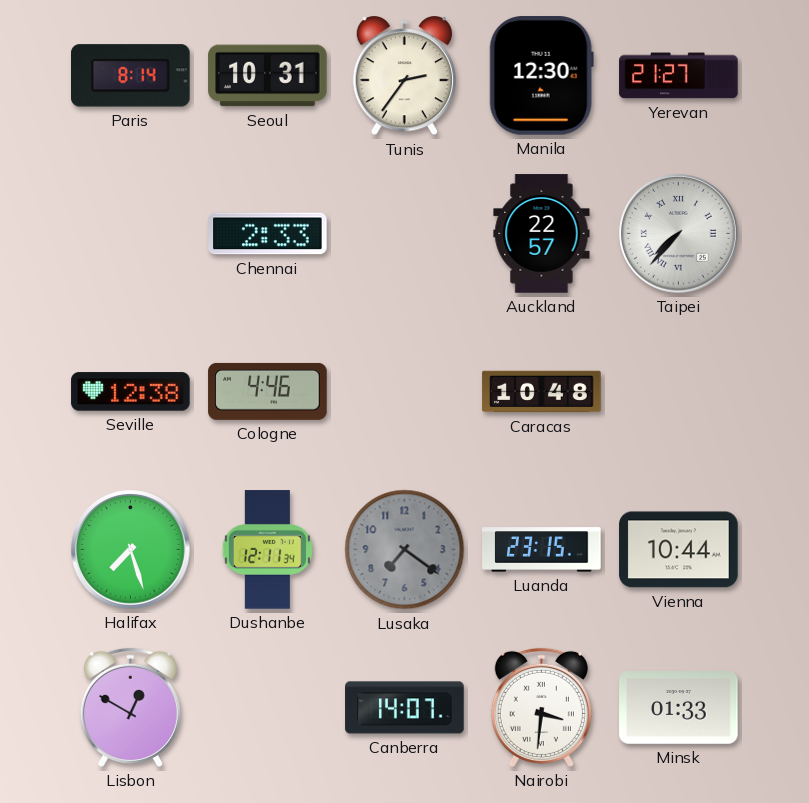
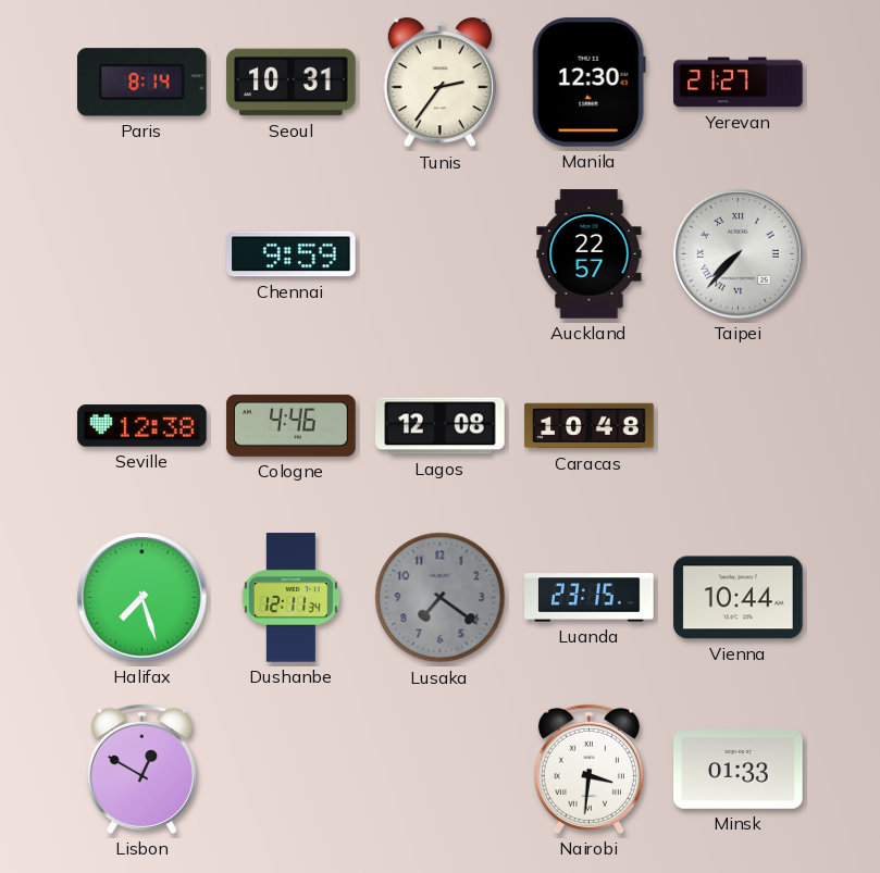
Chennai: 2:33 -> 9:59 (292, 254)
Lagos: none -> 12:08 (441, 426)
Canberra: 14:07 -> none (405, 708)
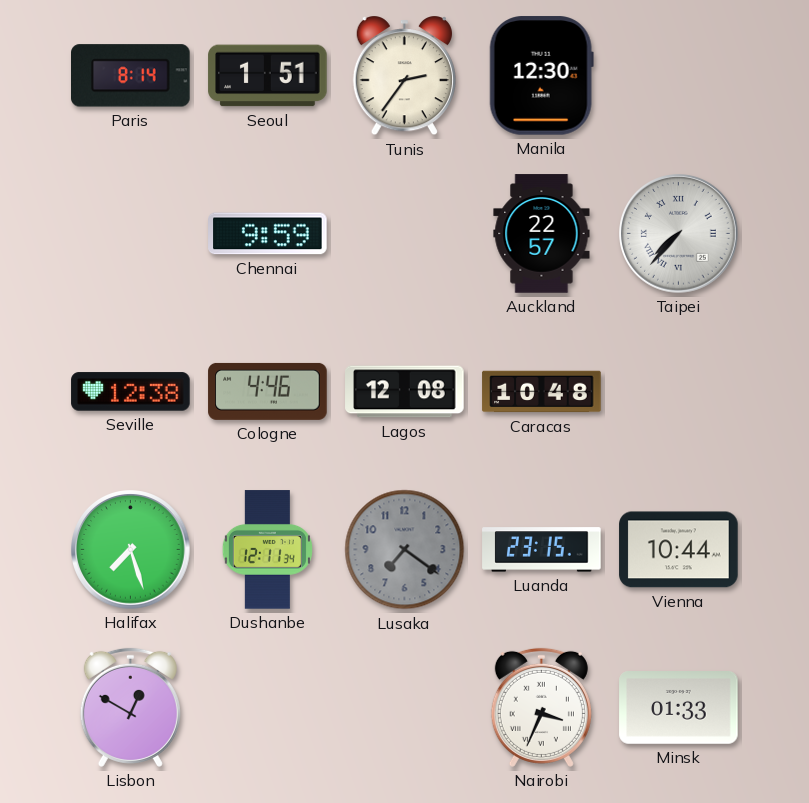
Seoul: 10:31 -> 1:51 (268, 76)
Yerevan: 21:27 -> none (739, 83)
Nairobi: 3:31 -> 3:34 (541, 707)
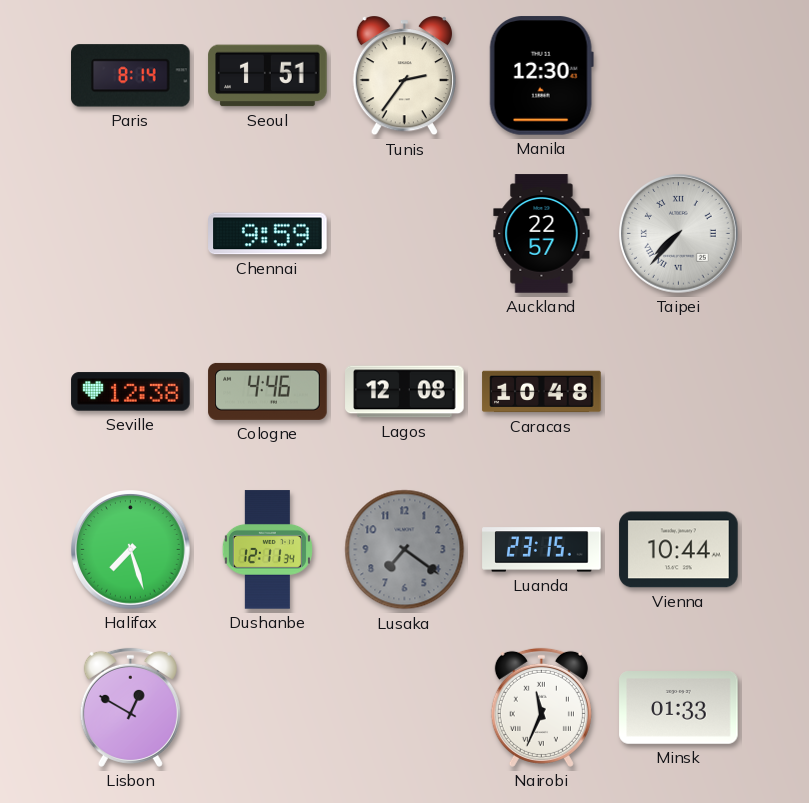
Nairobi: 3:34 -> 11:34 (541, 707)
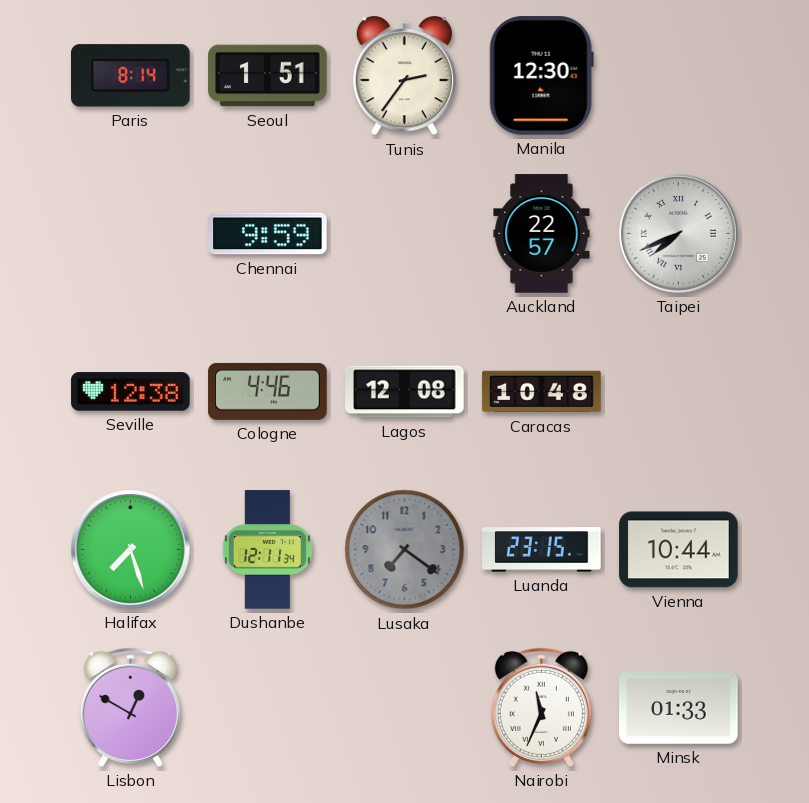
Taipei: 7:37 -> 7:41 (679, 234)
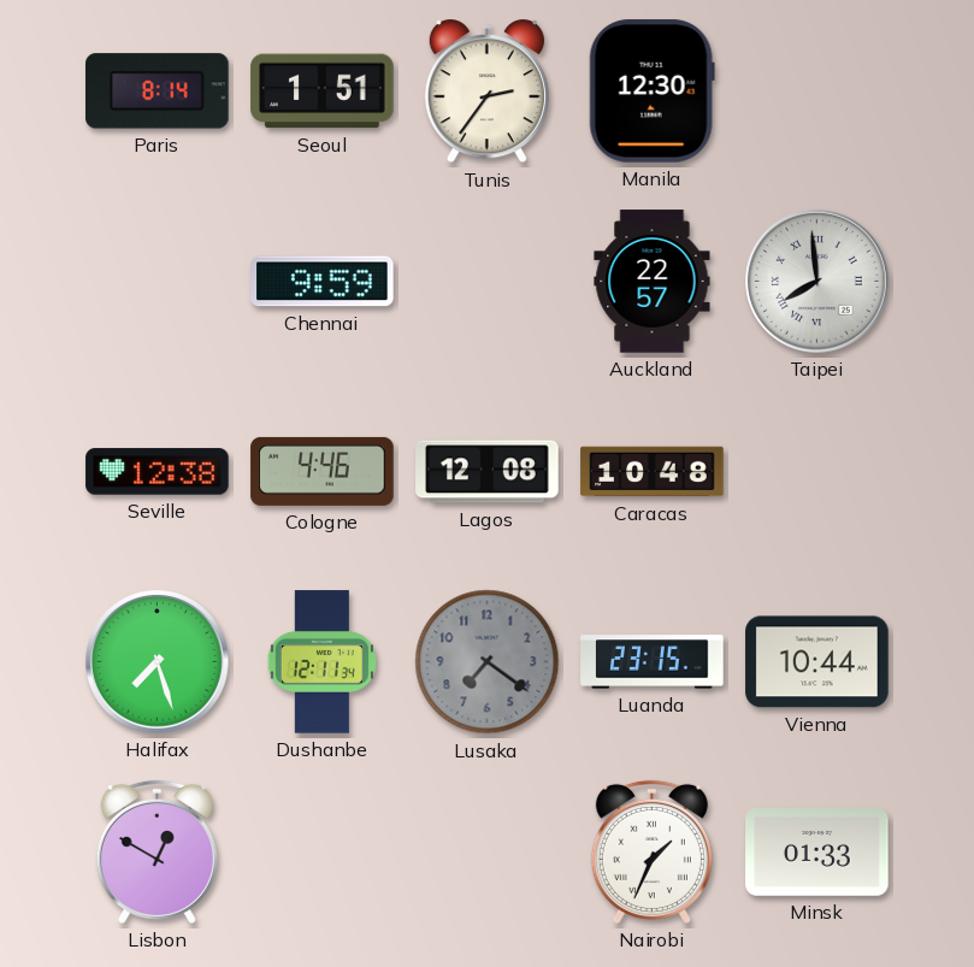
Taipei: 7:41 -> 7:59 (817, 282)
Nairobi: 11:34 -> 1:34 (651, 851)
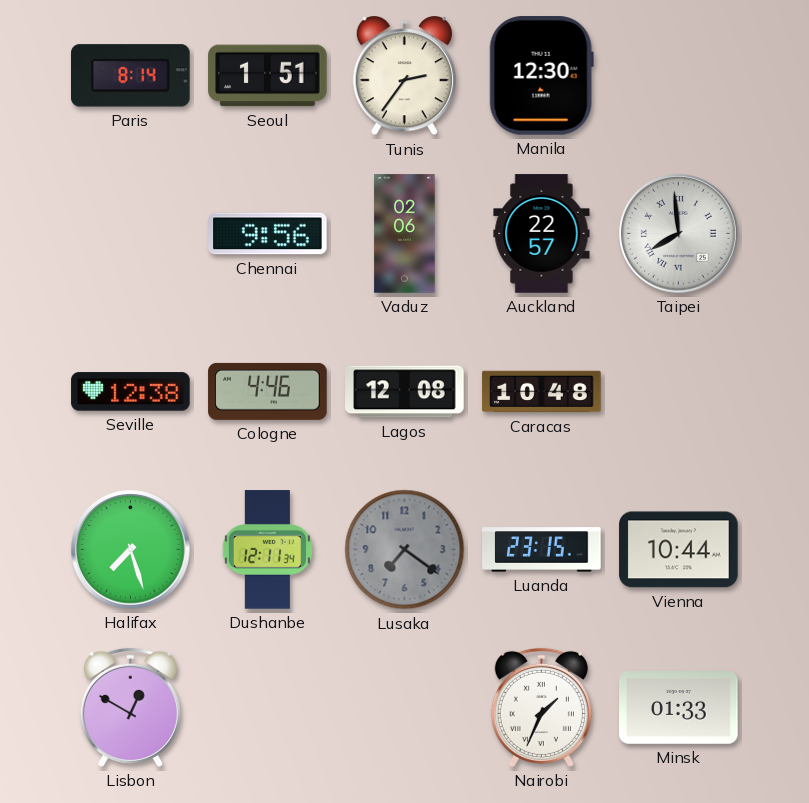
Chennai: 9:59 -> 9:56 (268, 234)
Vaduz: none -> 02:06 (405, 234)
